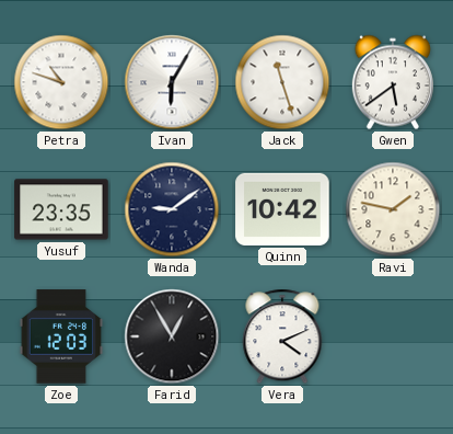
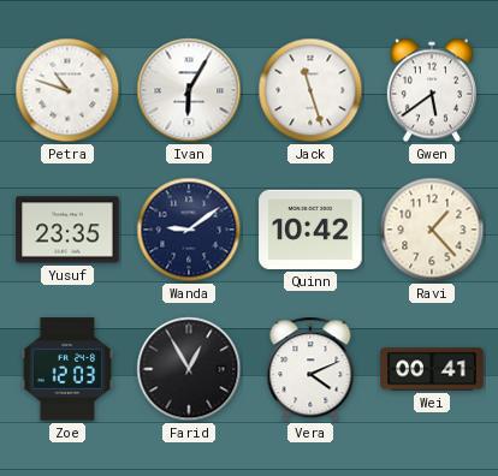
Ravi: 1:47 -> 1:23 (432, 230)
Wei: none -> 00:41 (432, 369)
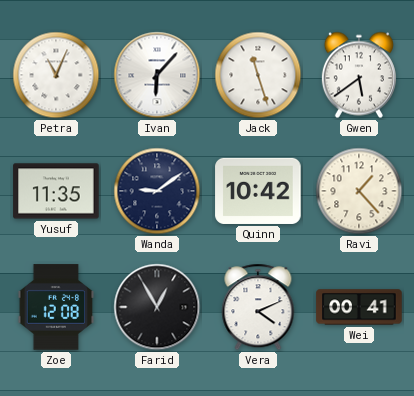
Petra: 10:48 -> 11:04 (56, 75)
Ivan: 6:05 -> 6:07 (157, 75)
Yusuf: 23:35 -> 11:35 (56, 191)
Zoe: 12:03 -> 12:08 (56, 307)
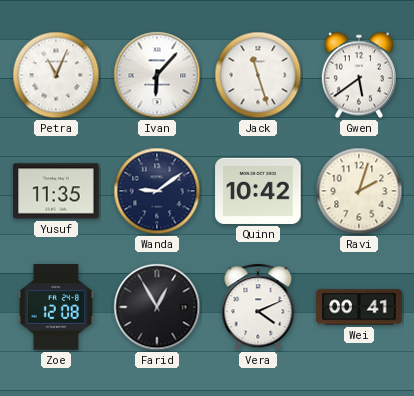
Ravi: 1:23 -> 2:03 (359, 191)
